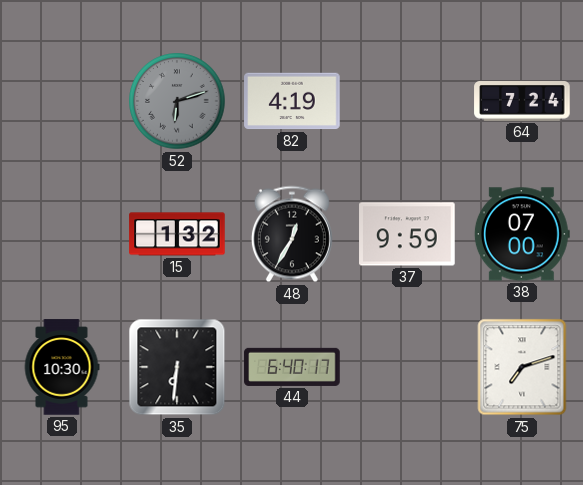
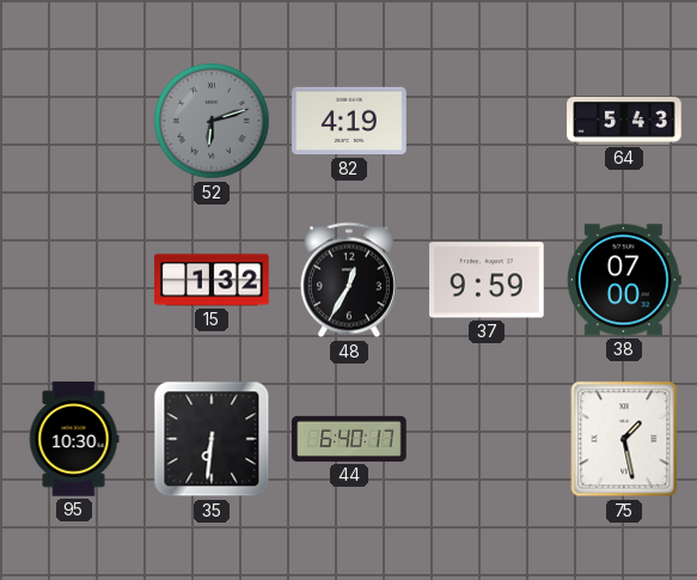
64: 7:24 -> 5:43 (624, 122)
75: 7:12 -> 1:28 (624, 439)
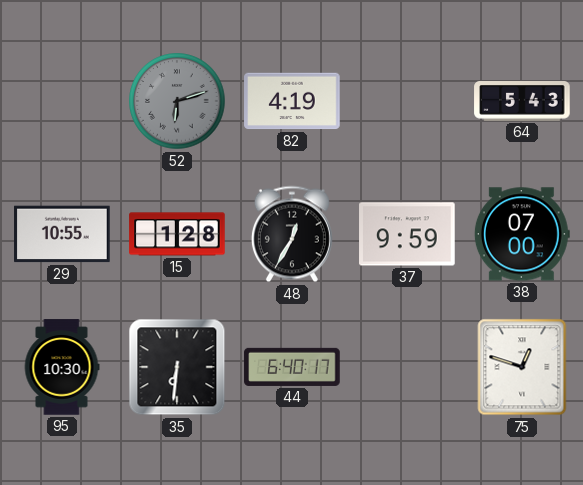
29: none -> 10:55 (62, 234)
15: 1:32 -> 1:28 (177, 234)
75: 1:28 -> 12:48 (522, 367)
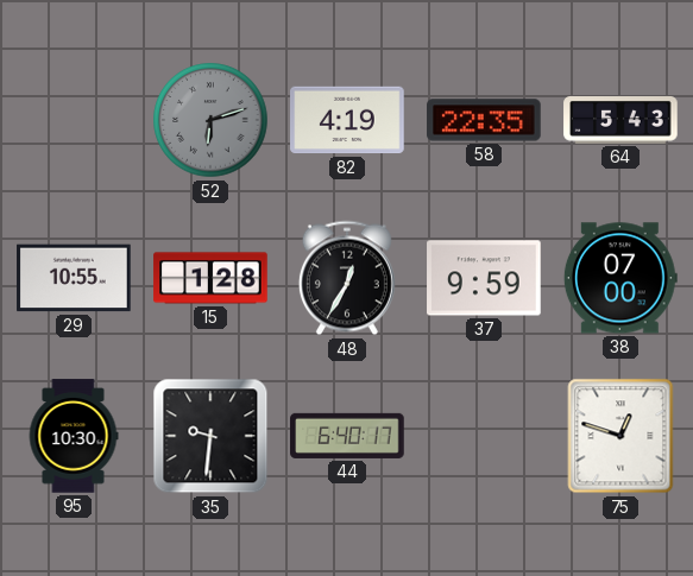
58: none -> 22:35 (484, 120)
35: 6:31 -> 9:31 (210, 436)
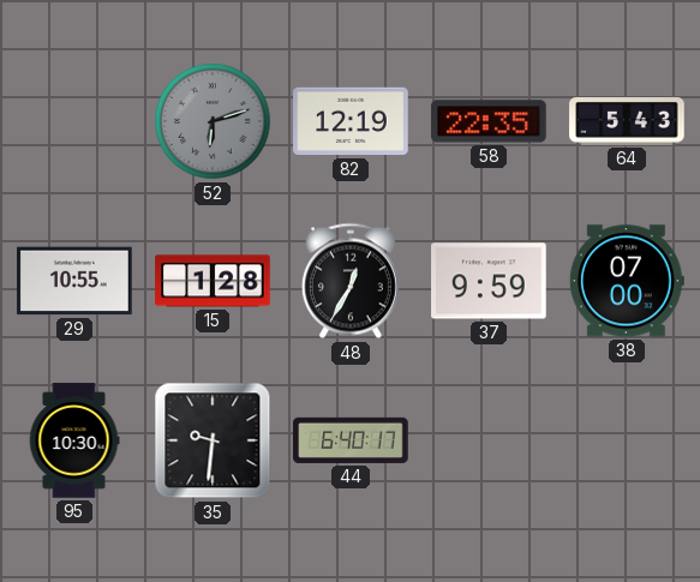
82: 4:19 -> 12:19 (351, 121)
75: 12:48 -> none (620, 436)
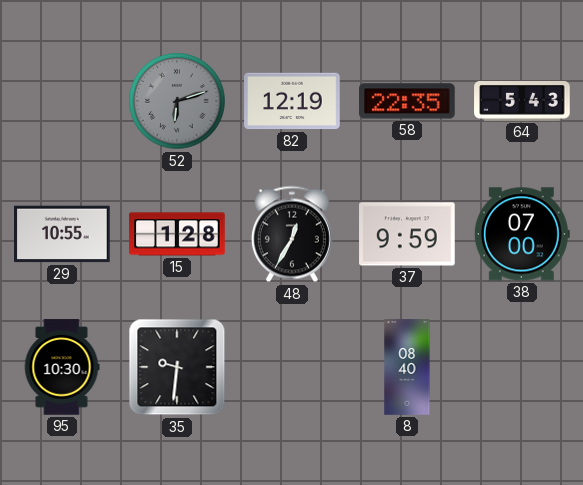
44: 6:40 -> none (351, 440)
8: none -> 08:40 (407, 367)
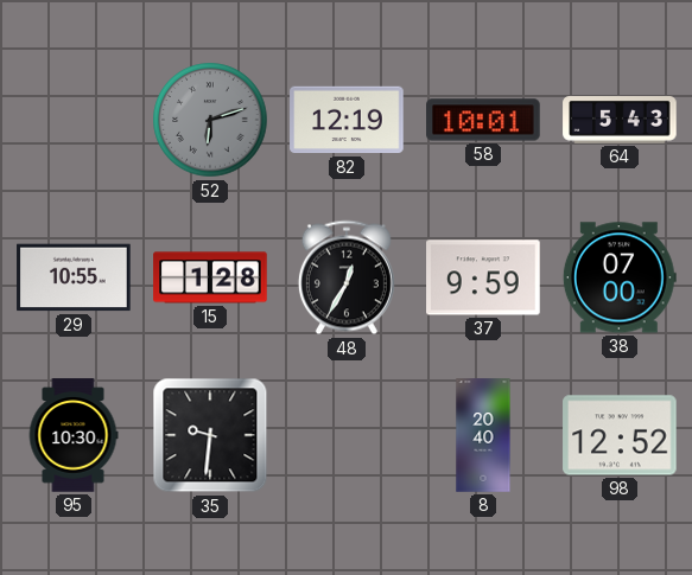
58: 22:35 -> 10:01 (483, 120)
8: 08:40 -> 20:40 (483, 435)
98: none -> 12:52 (620, 435)
